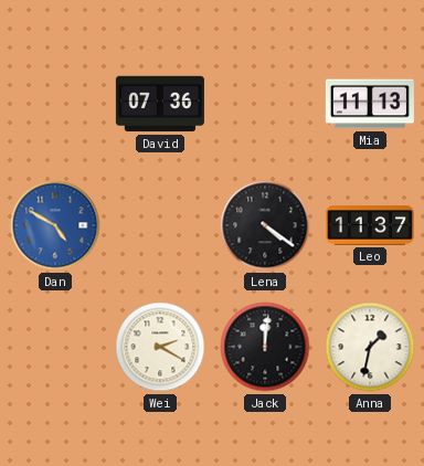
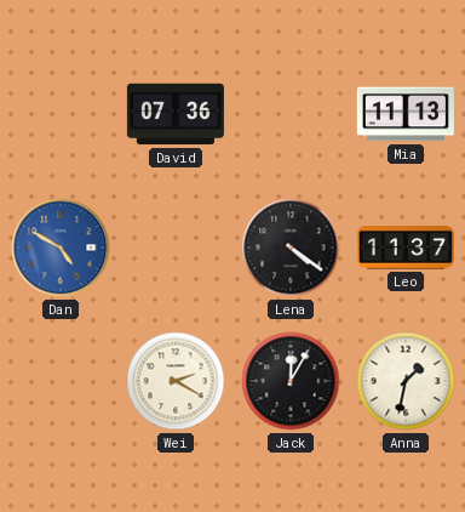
Jack: 12:01 -> 12:05 (291, 381)
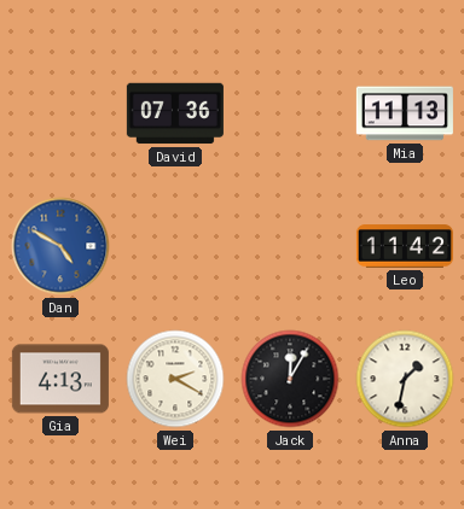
Lena: 4:21 -> none (291, 248)
Leo: 11:37 -> 11:42 (405, 246)
Gia: none -> 4:13 (60, 379)
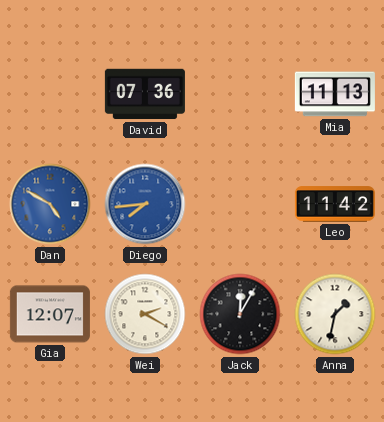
Diego: none -> 7:44 (145, 204)
Gia: 4:13 -> 12:07 (50, 314)
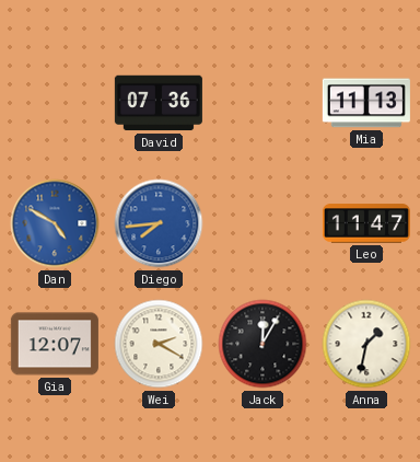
Leo: 11:42 -> 11:47 (366, 223)
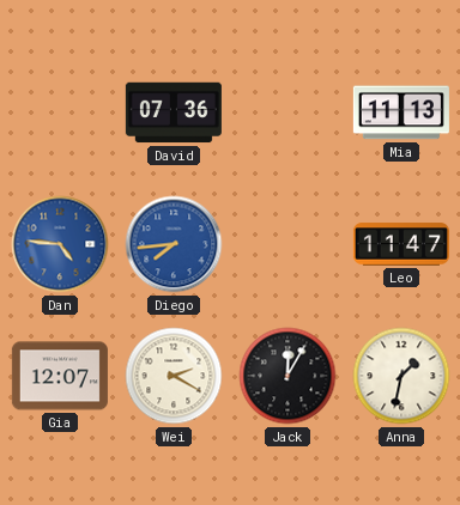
Dan: 4:50 -> 4:46 (60, 244)
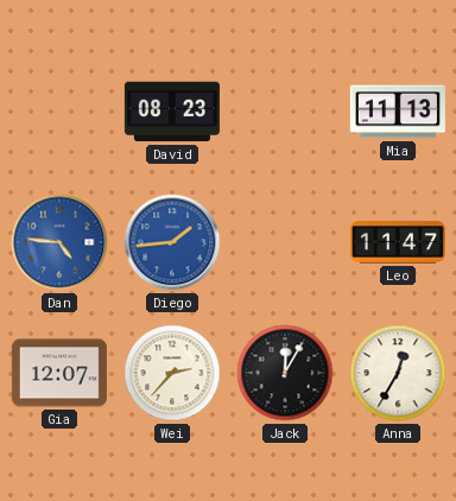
David: 07:36 -> 08:23 (172, 112)
Diego: 7:44 -> 1:44 (172, 242)
Wei: 2:20 -> 2:37 (172, 373)
Anna: 1:32 -> 12:35 (398, 373)
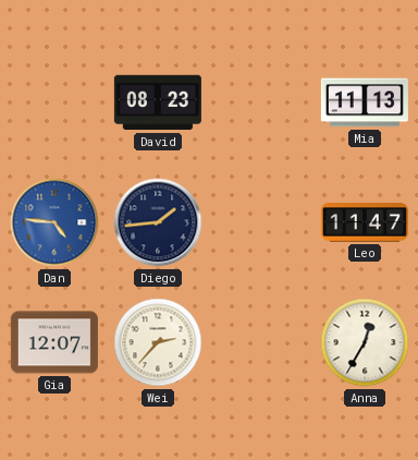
Diego dial: blue -> navy (158, 222)
Jack: 12:05 -> none (285, 373)
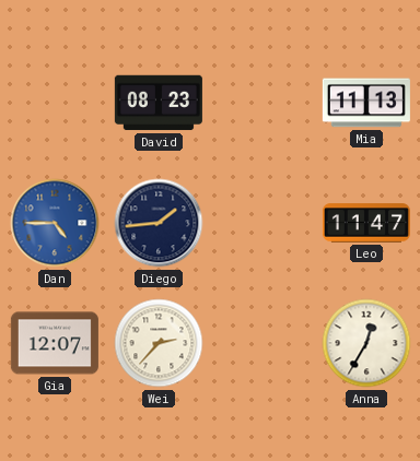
Dan: 4:46 -> 4:45 (55, 223)
